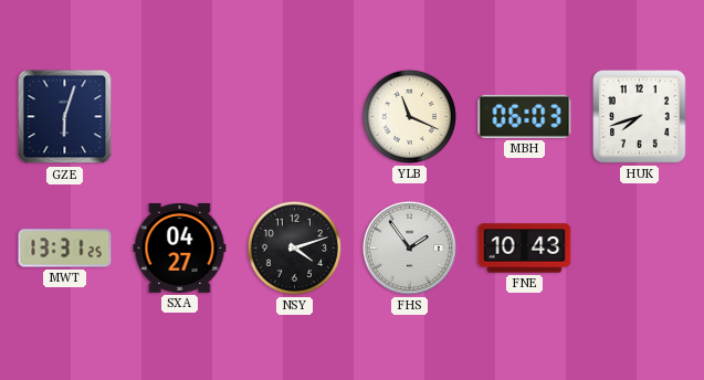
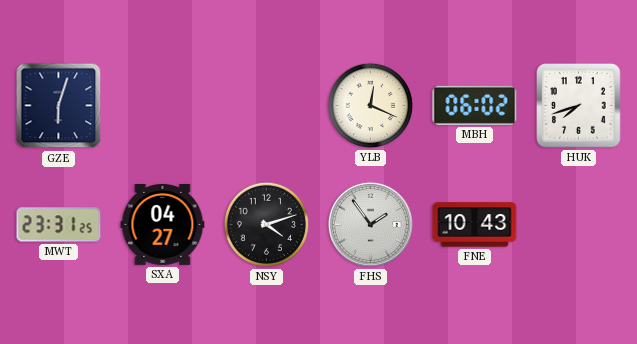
YLB: 11:19 -> 12:19 (370, 105)
MBH: 06:03 -> 06:02 (475, 105)
MWT: 13:31 -> 23:31 (59, 225)
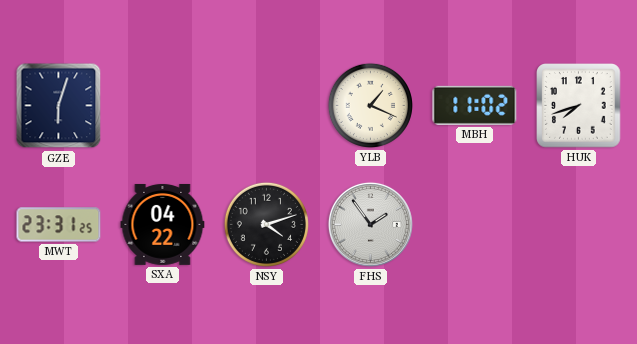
YLB: 12:19 -> 1:19 (370, 105)
MBH: 06:02 -> 11:02 (475, 105)
SXA: 04:27 -> 04:22 (163, 224)
FNE: 10:43 -> none (475, 225)
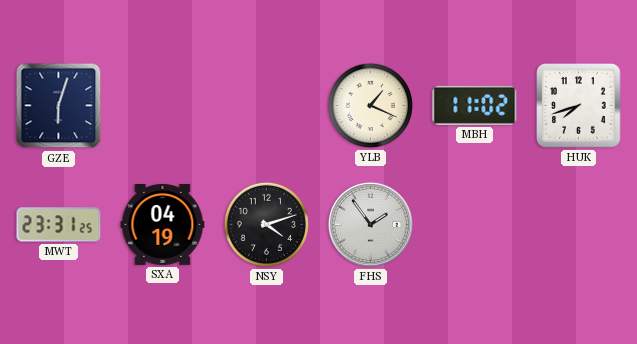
SXA: 04:22 -> 04:19 (163, 224)
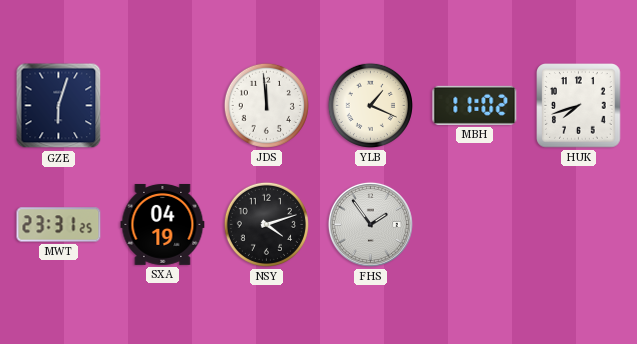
JDS: none -> 11:59 (266, 105)
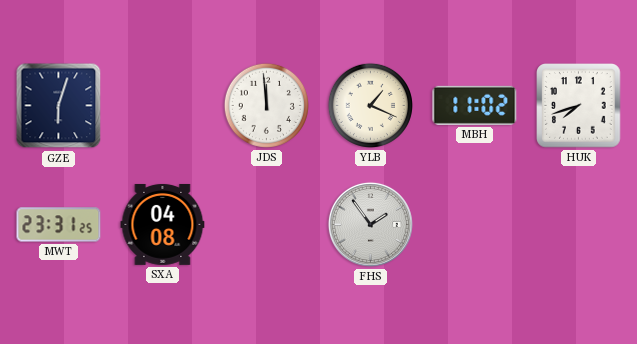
SXA: 04:19 -> 04:08 (163, 224)
NSY: 4:12 -> none (266, 224)
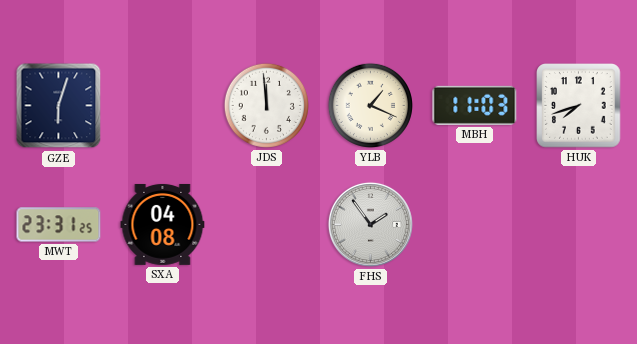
MBH: 11:02 -> 11:03 (475, 105)
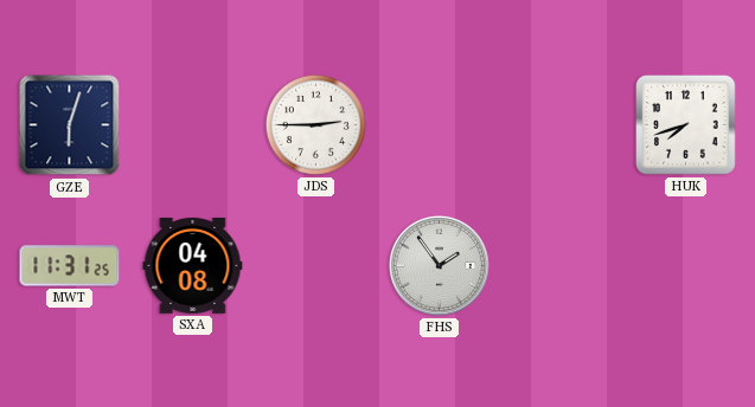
JDS: 11:59 -> 2:45 (315, 124)
YLB: 1:19 -> none (370, 105)
MBH: 11:03 -> none (475, 105)
MWT: 23:31 -> 11:31 (70, 266)
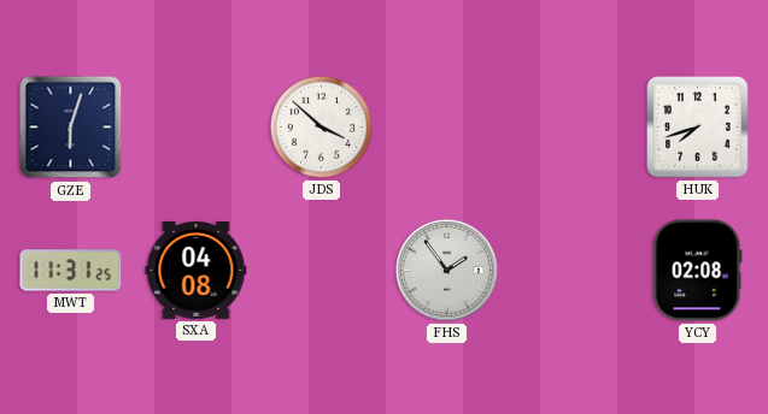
JDS: 2:45 -> 3:52 (321, 126)
YCY: none -> 02:08 (698, 271)
